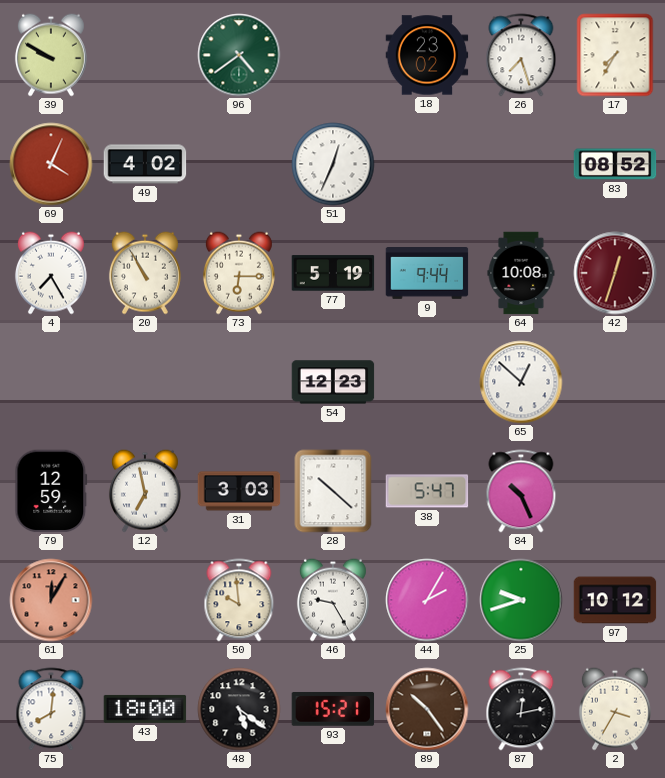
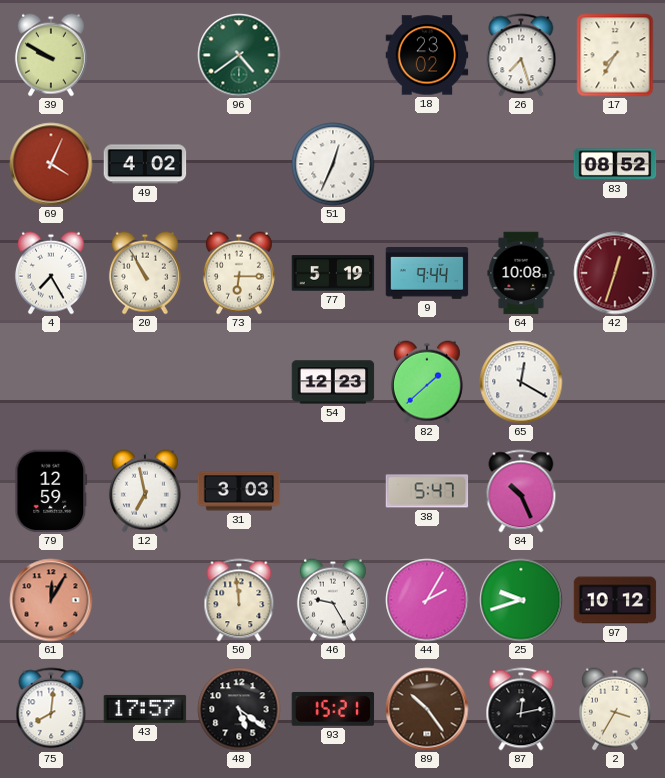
82: none -> 1:38 (427, 382)
65: 12:52 -> 12:20 (521, 382)
28: 10:22 -> none (333, 491)
50: 9:59 -> 11:59 (239, 600)
43: 18:00 -> 17:57 (145, 709)
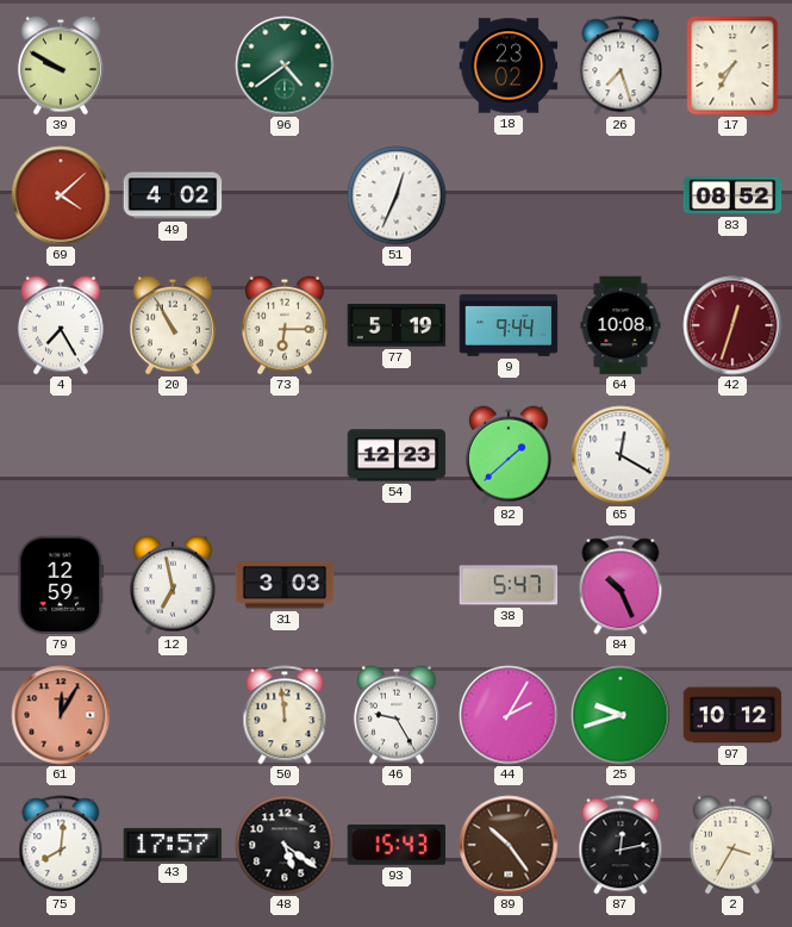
69: 4:04 -> 4:08 (61, 195)
93: 15:21 -> 15:43 (397, 845)
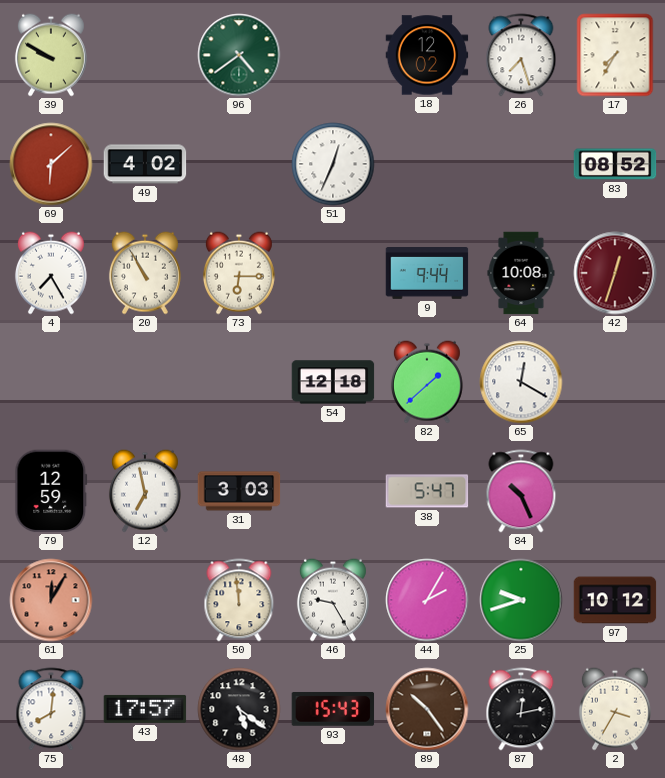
18: 23:02 -> 12:02 (427, 55)
69: 4:08 -> 6:08 (51, 164)
77: 5:19 -> none (397, 325)
54: 12:23 -> 12:18 (333, 382)
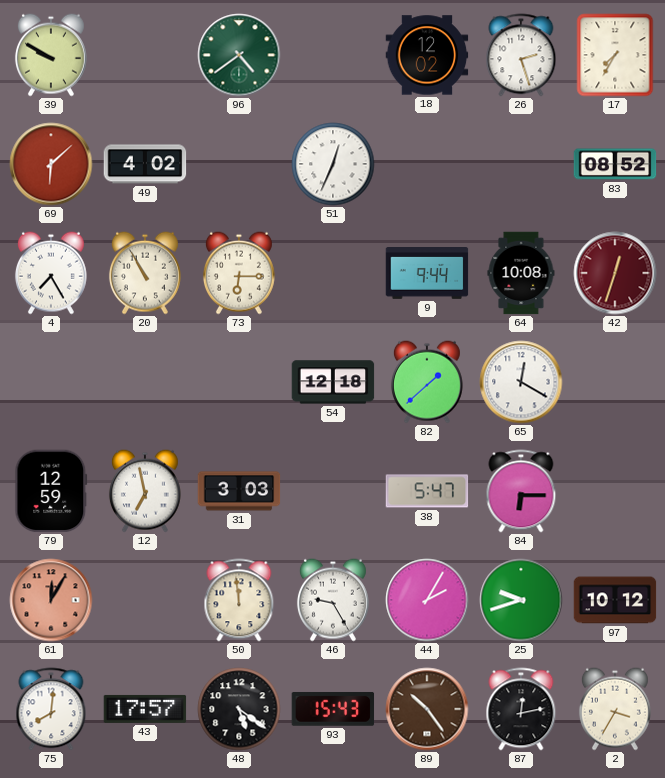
26: 7:27 -> 2:27 (521, 55)
84: 10:26 -> 6:15 (521, 491)
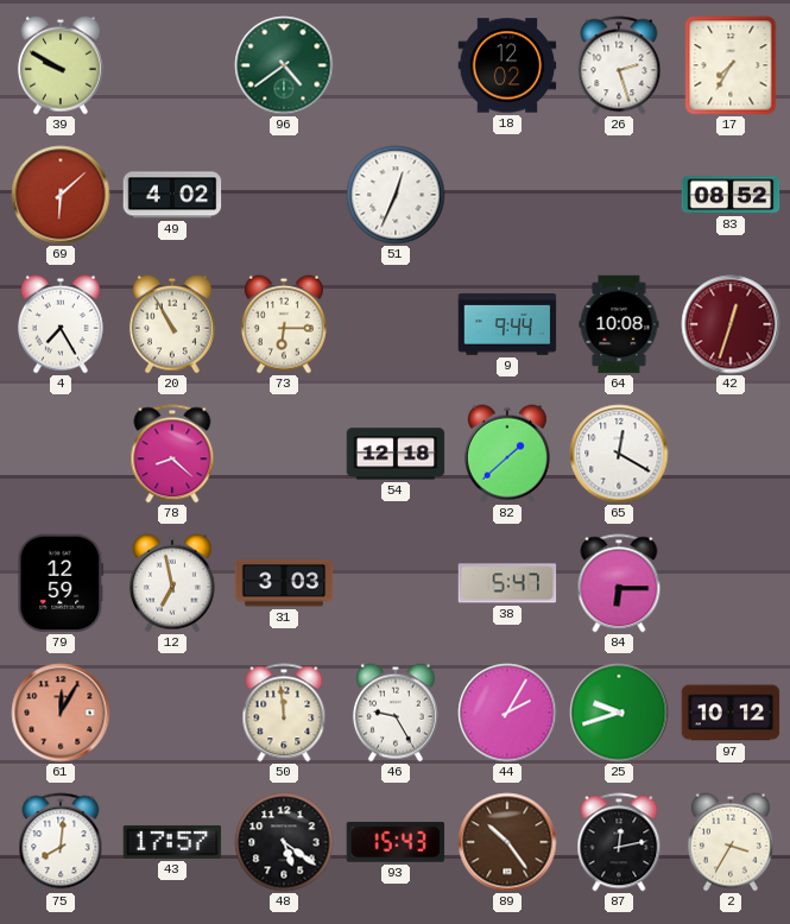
78: none -> 8:22 (172, 454)
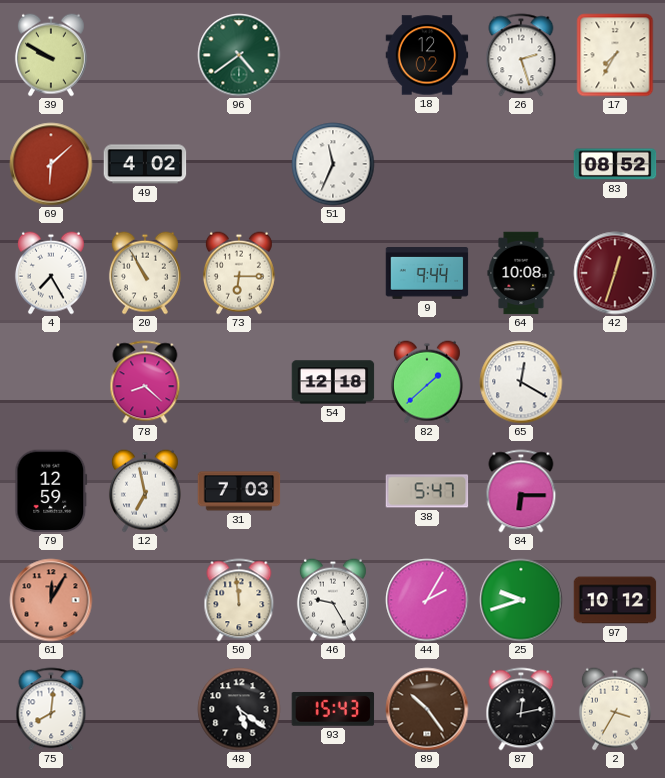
51: 12:34 -> 11:34 (333, 164)
31: 3:03 -> 7:03 (239, 491)
43: 17:57 -> none (172, 842)
